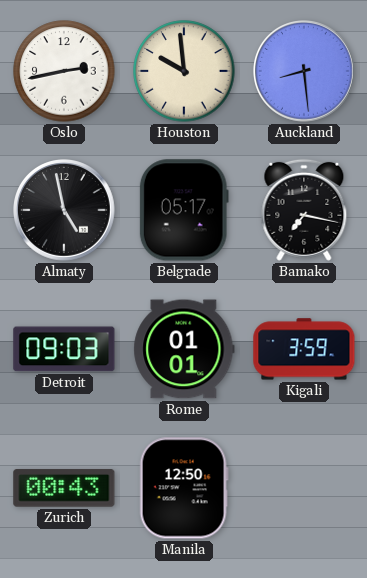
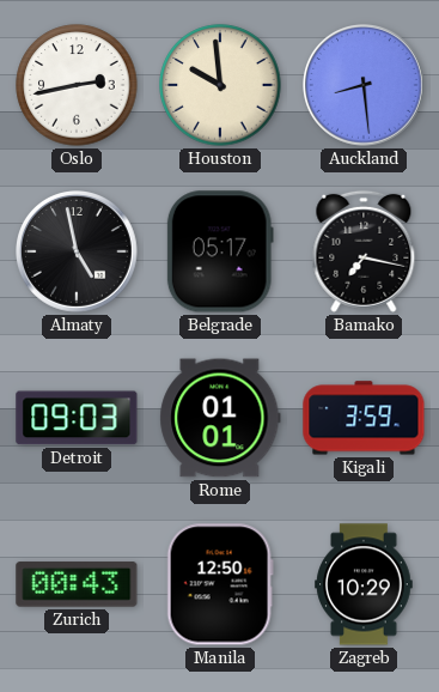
Zagreb: none -> 10:29 (364, 584)
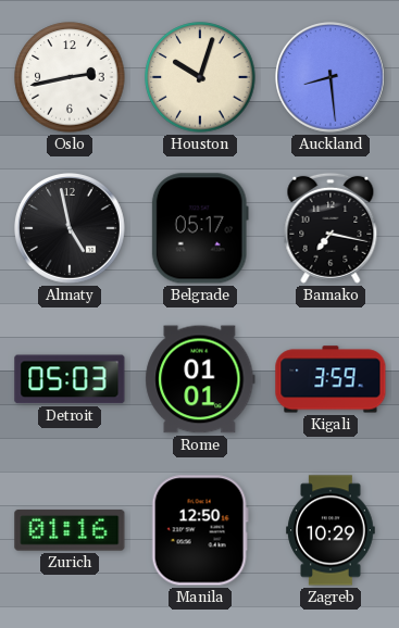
Houston: 9:59 -> 10:03 (200, 77)
Detroit: 09:03 -> 05:03 (70, 379)
Zurich: 00:43 -> 01:16 (70, 530)
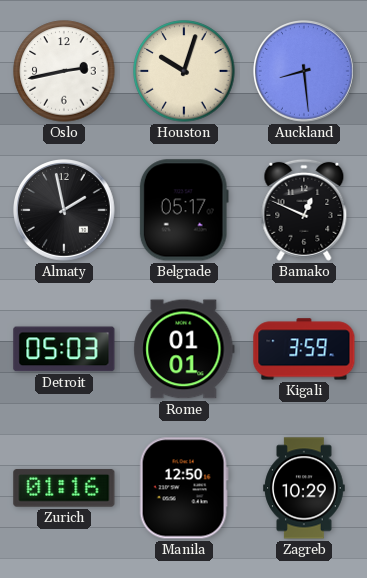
Almaty: 4:58 -> 1:58 (65, 211)
Bamako: 7:17 -> 12:49 (304, 210)
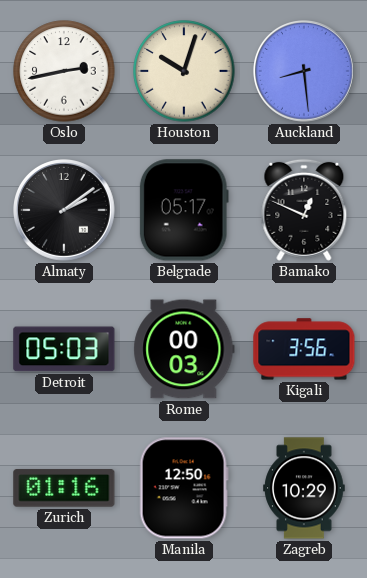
Almaty: 1:58 -> 2:09 (65, 211)
Rome: 01:01 -> 00:03 (184, 349)
Kigali: 3:59 -> 3:56 (304, 349)
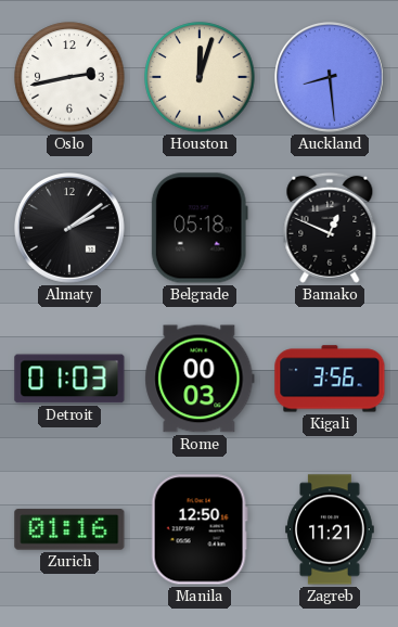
Houston: 10:03 -> 12:03 (200, 77)
Belgrade: 05:17 -> 05:18 (200, 228)
Detroit: 05:03 -> 01:03 (69, 379)
Zagreb: 10:29 -> 11:21 (330, 529)
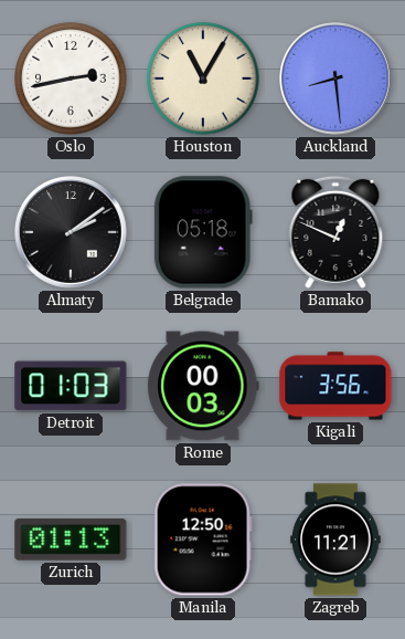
Houston: 12:03 -> 11:05 (203, 78)
Zurich: 01:16 -> 01:13 (71, 540)
